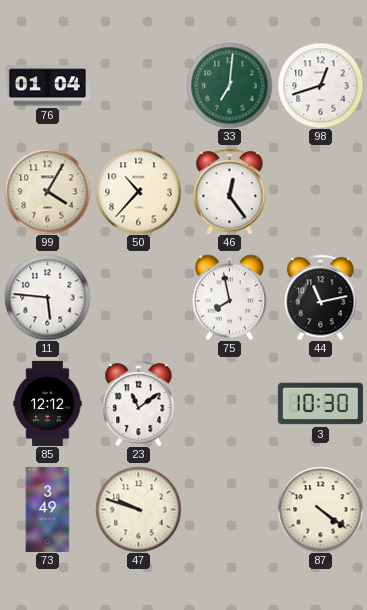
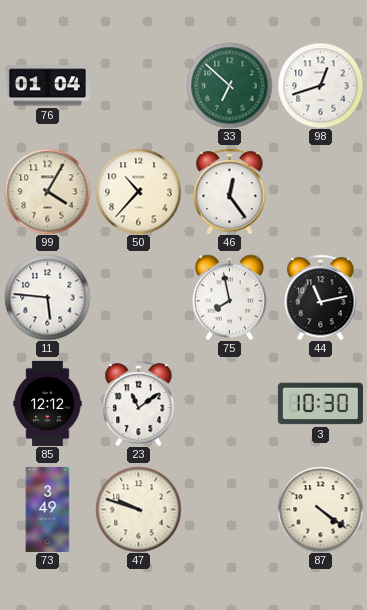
33: 7:01 -> 6:52 (229, 85)
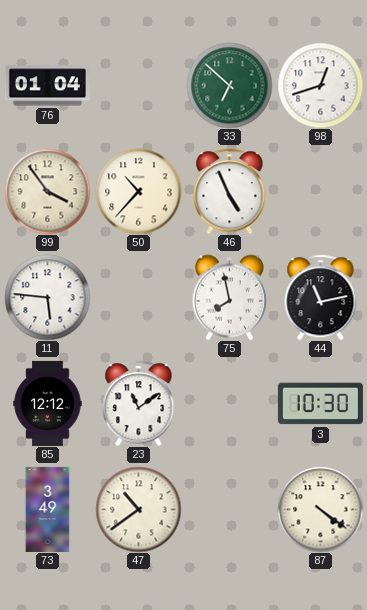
99: 4:05 -> 3:54 (47, 191)
46: 12:24 -> 4:56 (230, 191)
47: 9:48 -> 10:39 (138, 509)
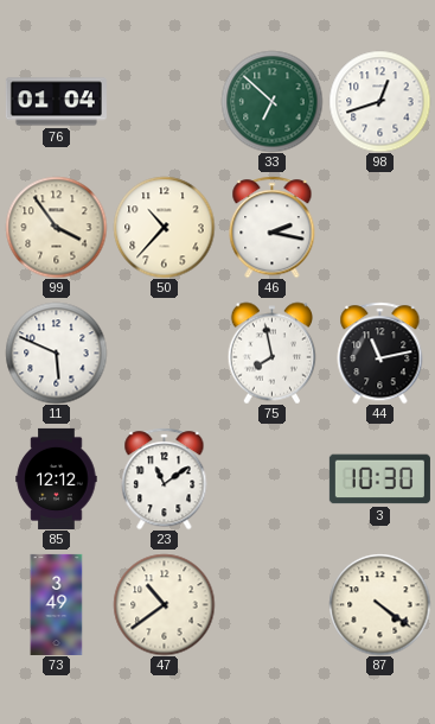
46: 4:56 -> 2:17 (273, 227)
11: 5:46 -> 5:49 (56, 353)
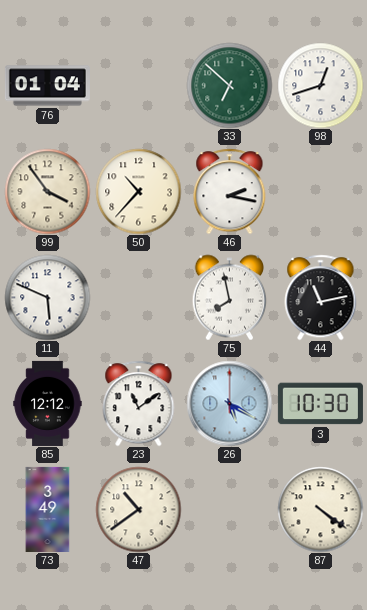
26: none -> 5:20 (229, 403)
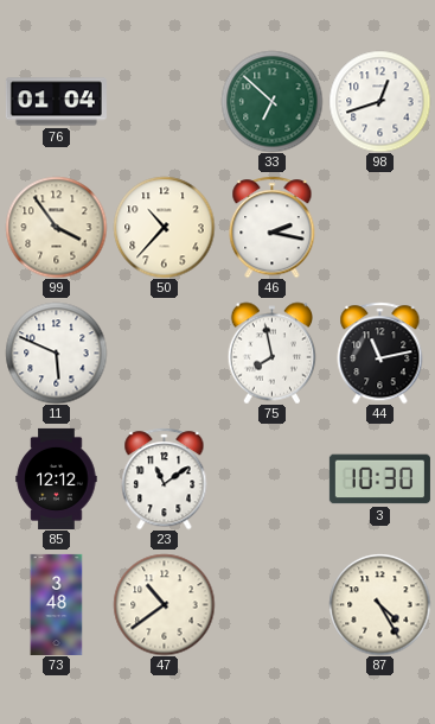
26: 5:20 -> none (229, 403)
73: 3:49 -> 3:48 (57, 604)
87: 4:21 -> 4:25 (379, 604)
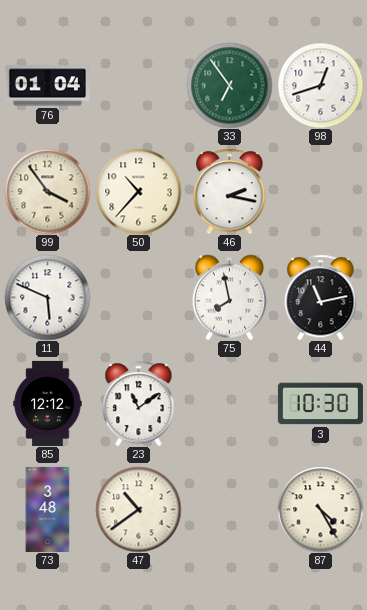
33: 6:52 -> 6:54 (229, 85)
